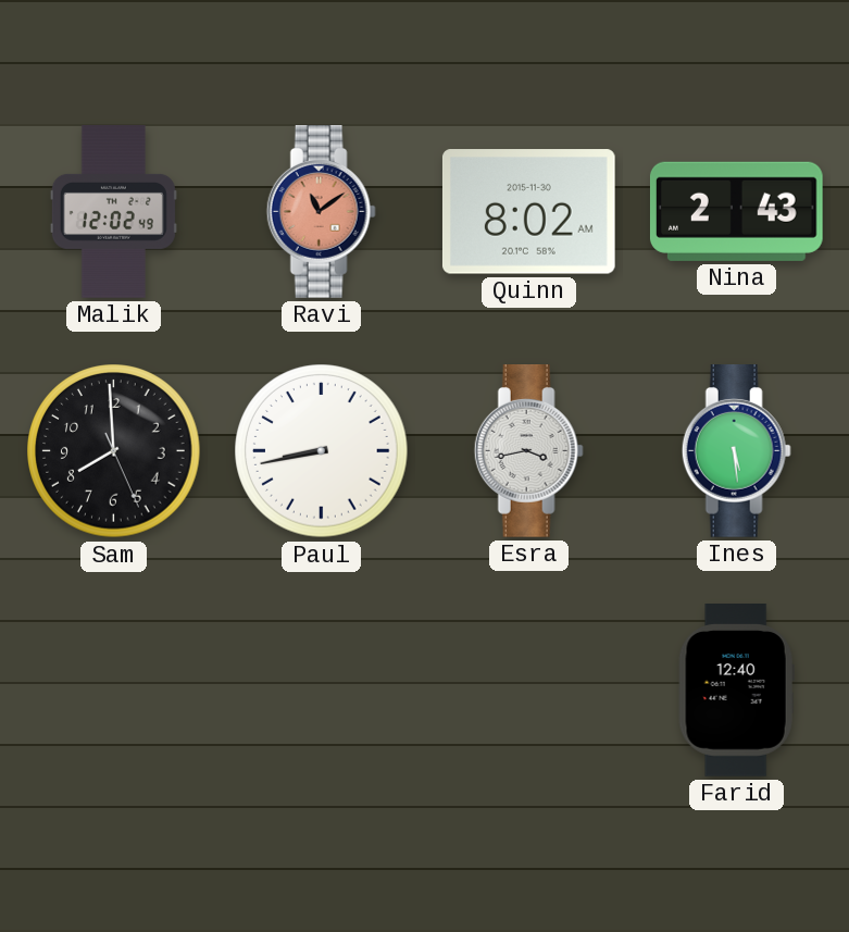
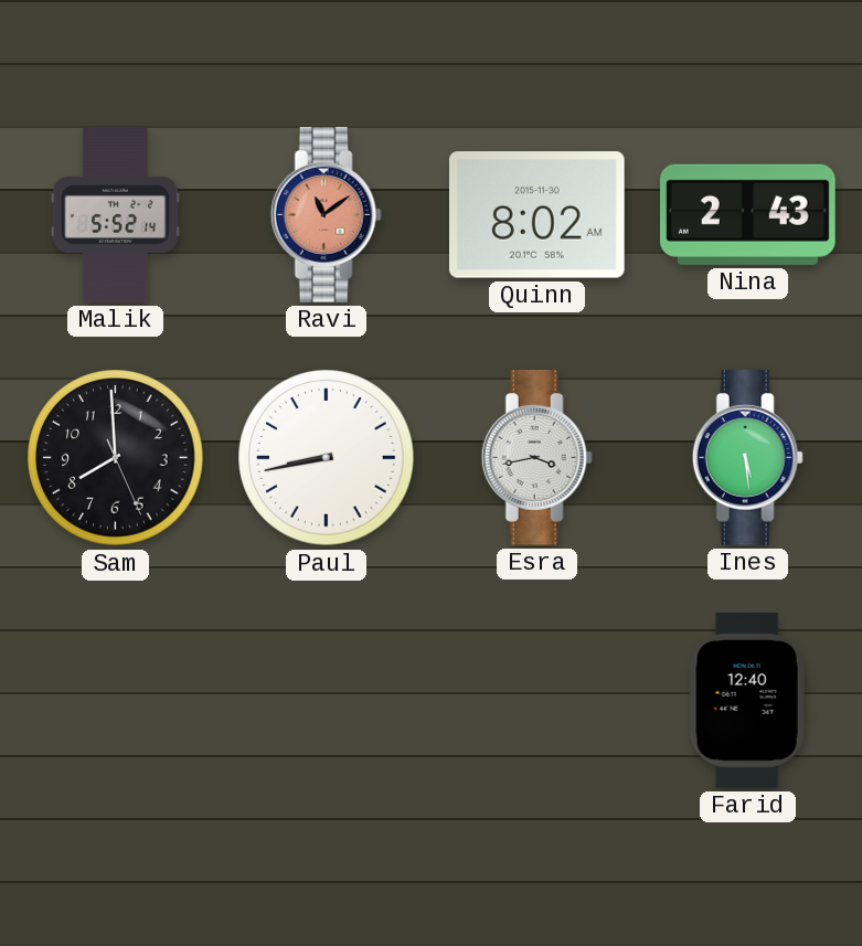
Malik: 12:02 -> 5:52 (115, 215)
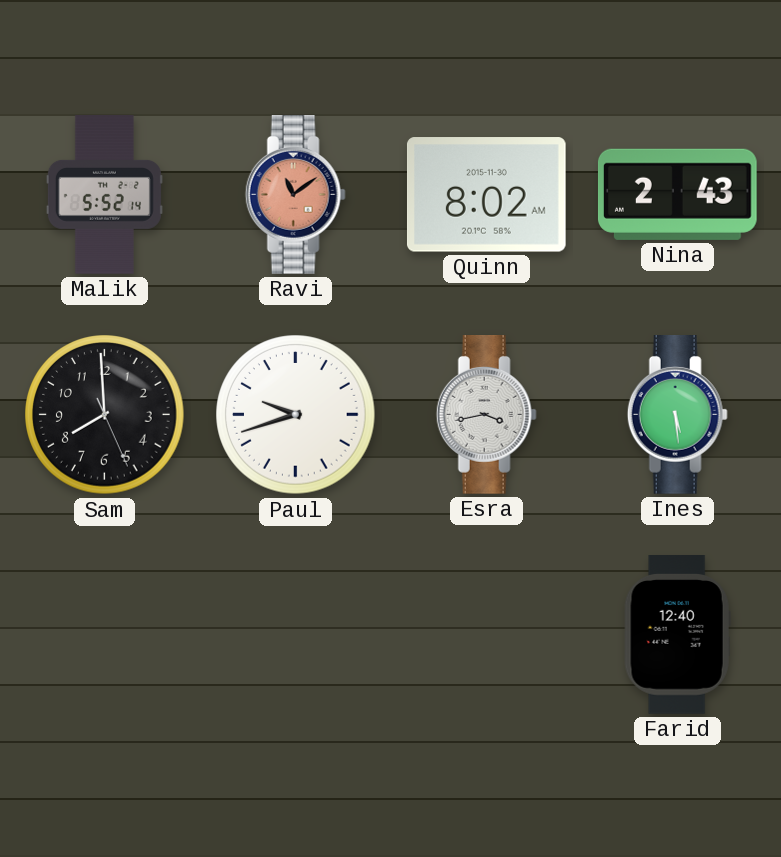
Paul: 8:43 -> 9:42 (296, 415)
